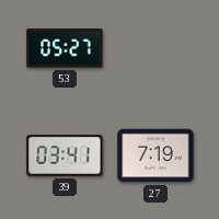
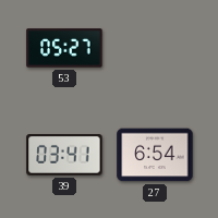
27: 7:19 -> 6:54 (155, 155)
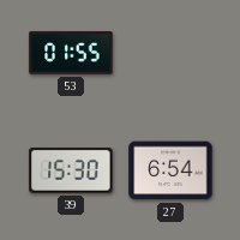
53: 05:27 -> 01:55 (71, 53)
39: 03:41 -> 15:30 (71, 172)
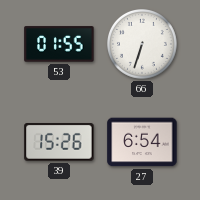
66: none -> 6:33 (143, 45)
39: 15:30 -> 15:26 (59, 143)
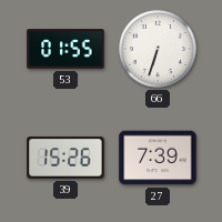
27: 6:54 -> 7:39 (158, 158)
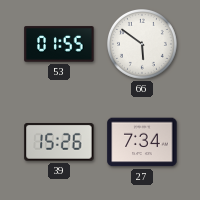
66: 6:33 -> 5:51 (143, 45)
27: 7:39 -> 7:34 (142, 142)
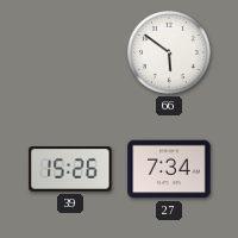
53: 01:55 -> none (59, 44)
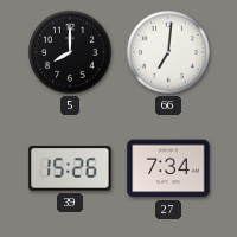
5: none -> 8:00 (71, 53)
66: 5:51 -> 7:01 (169, 53)
